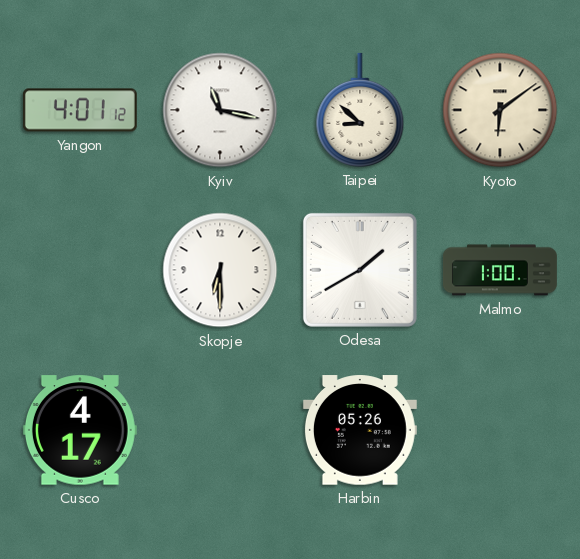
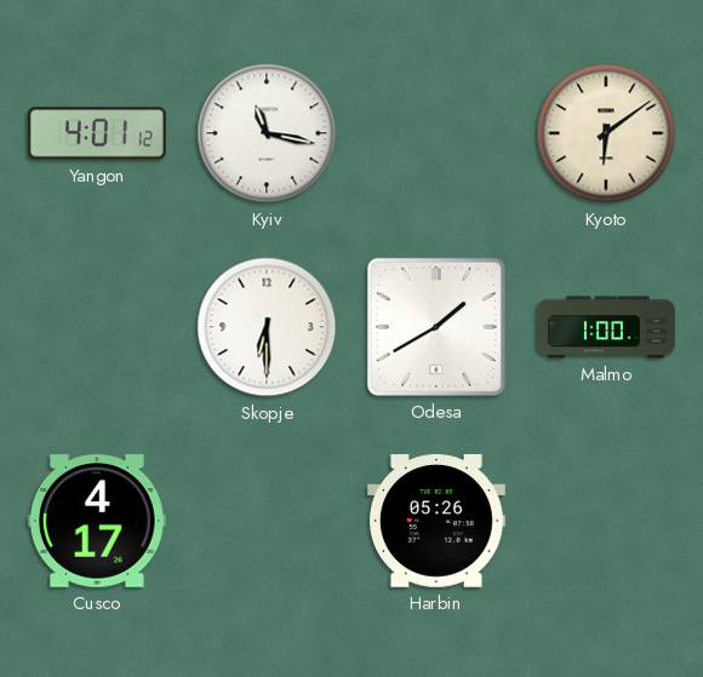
Taipei: 8:52 -> none (360, 110)
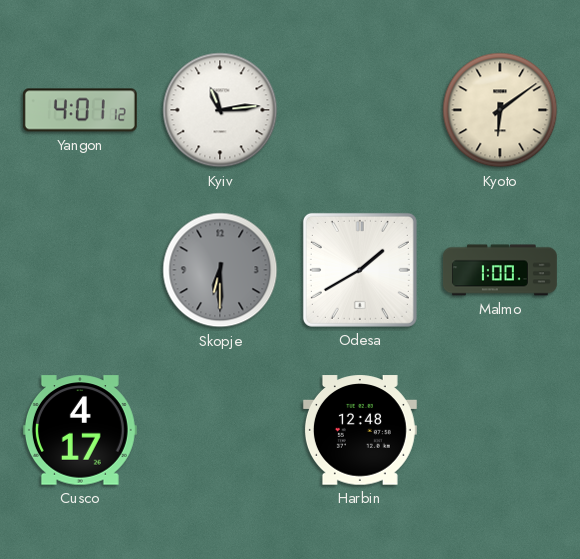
Kyiv: 11:17 -> 11:14 (220, 110)
Skopje dial: white -> grey (220, 270)
Harbin: 05:26 -> 12:48 (360, 430)
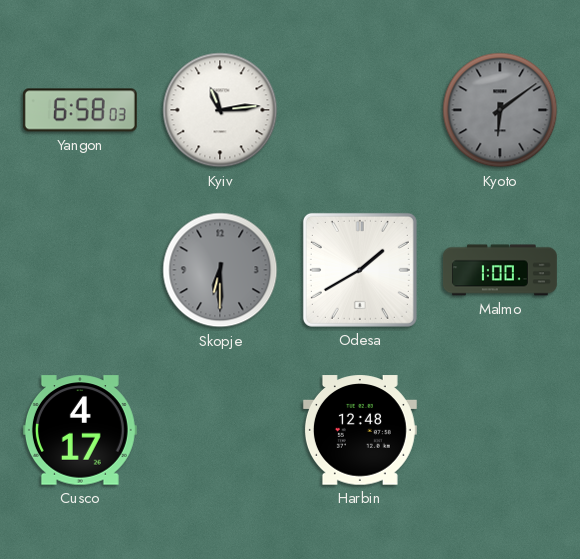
Yangon: 4:01 -> 6:58 (80, 110)
Kyoto dial: cream -> grey (500, 110)
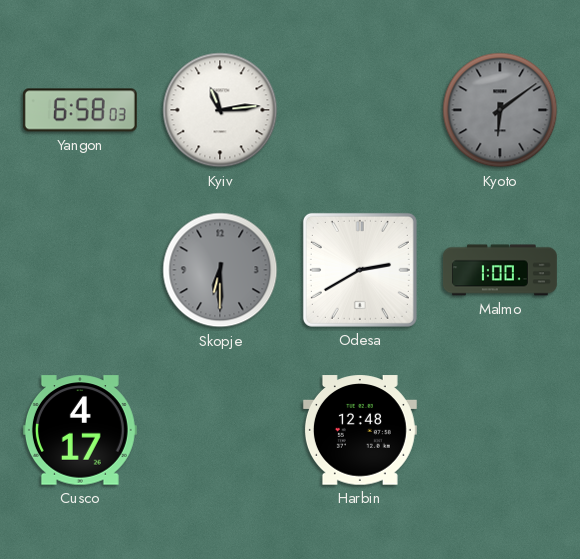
Odesa: 1:40 -> 2:40 (360, 270)
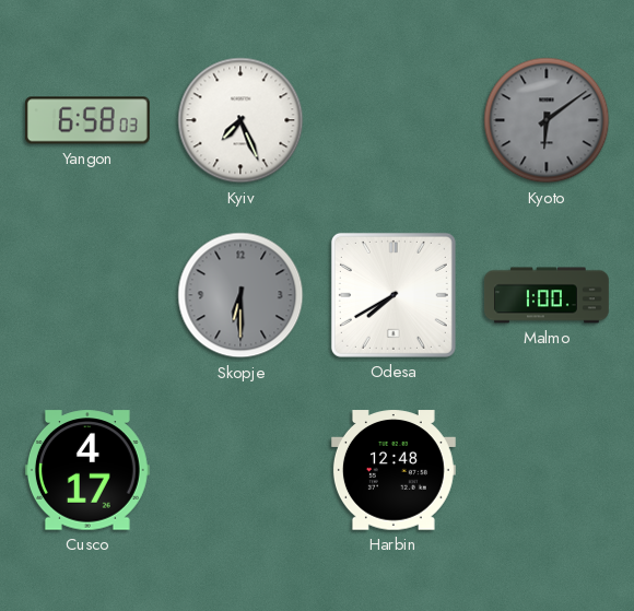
Kyiv: 11:14 -> 7:26 (240, 120)
Odesa: 2:40 -> 7:40 (394, 295)
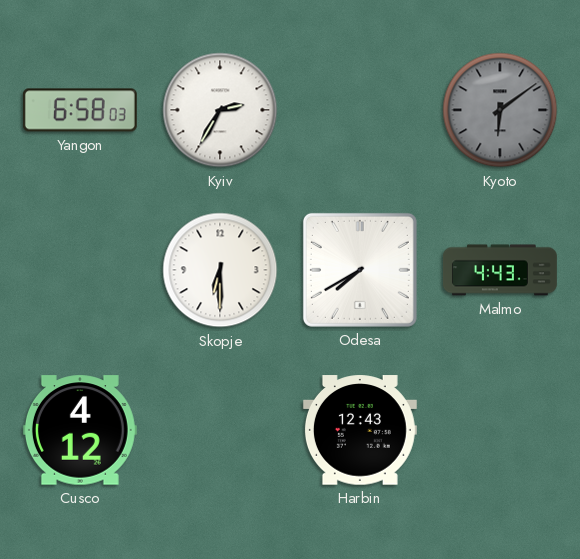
Kyiv: 7:26 -> 2:35 (220, 110)
Skopje dial: grey -> white (220, 270)
Malmo: 1:00 -> 4:43 (500, 270)
Cusco: 4:17 -> 4:12 (80, 430)
Harbin: 12:48 -> 12:43 (360, 430)
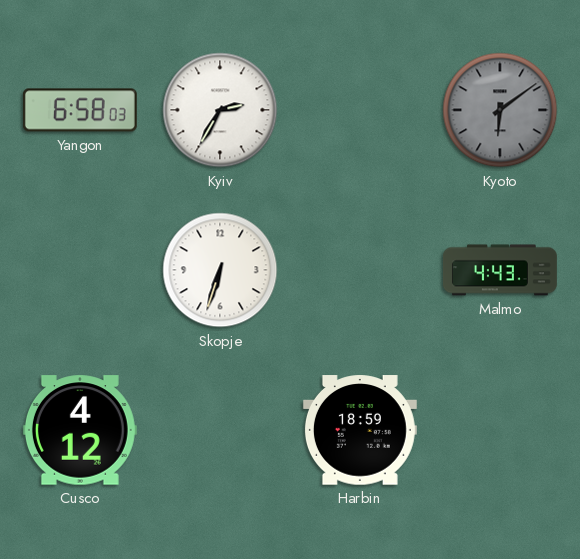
Skopje: 6:30 -> 6:33 (220, 270)
Odesa: 7:40 -> none (360, 270)
Harbin: 12:43 -> 18:59 (360, 430)
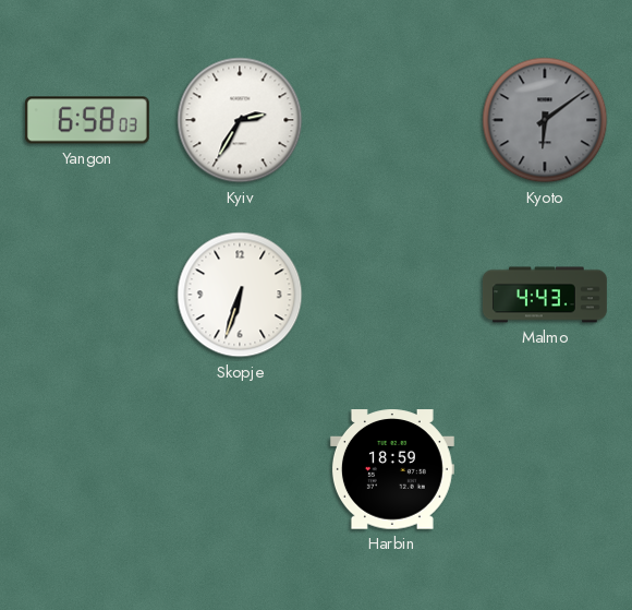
Cusco: 4:12 -> none (80, 430)
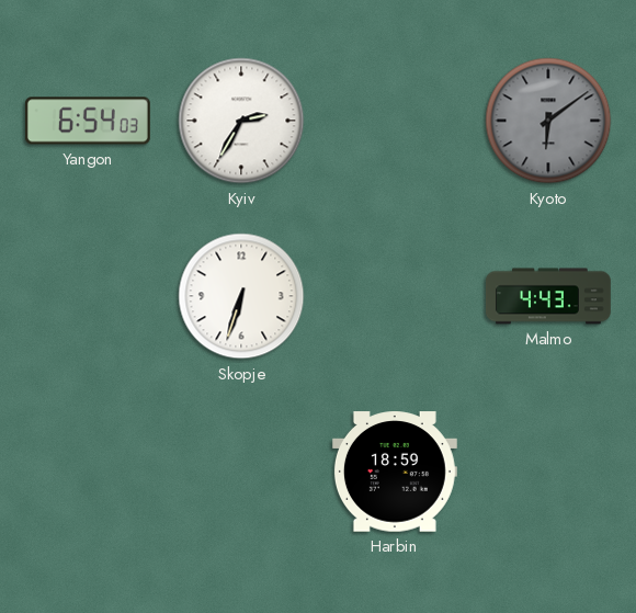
Yangon: 6:58 -> 6:54 (88, 121)
